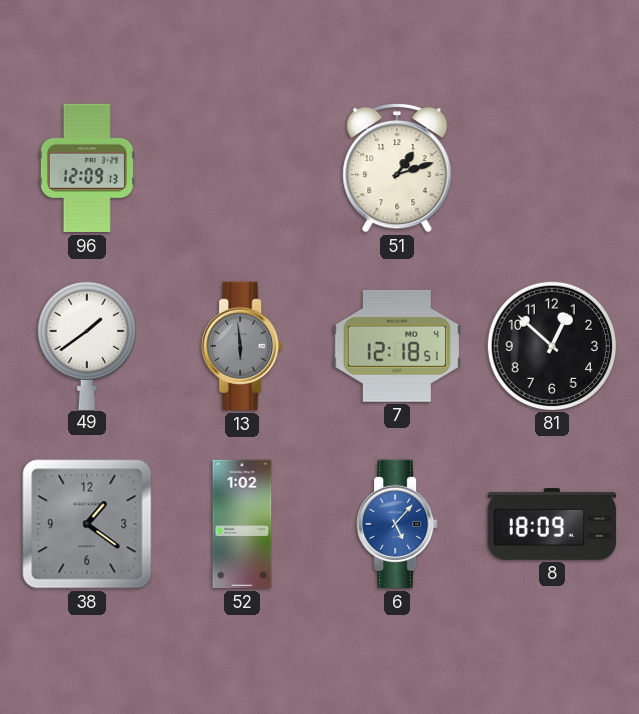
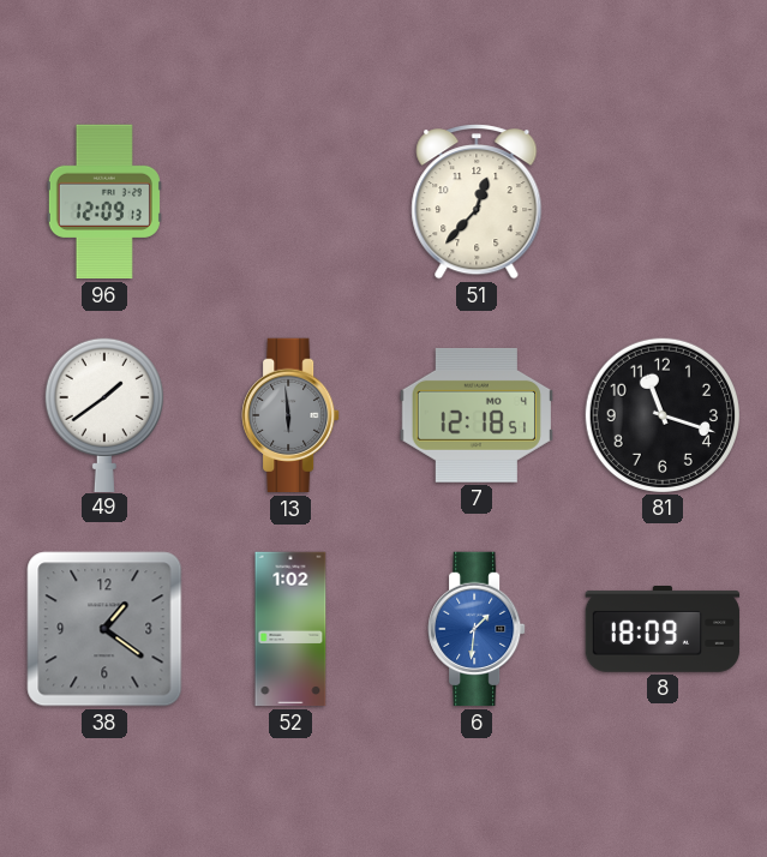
51: 1:12 -> 12:37 (477, 203)
81: 12:52 -> 11:18 (661, 414)
6: 5:07 -> 1:31 (477, 629)
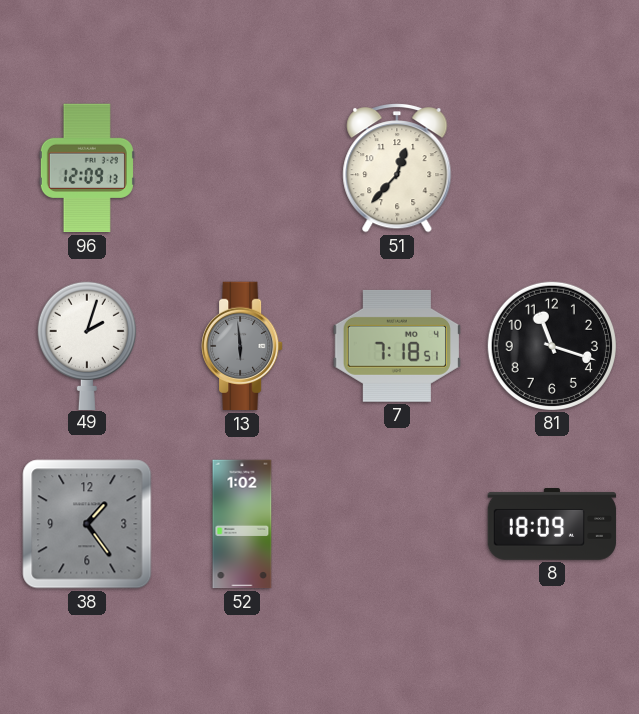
49: 1:39 -> 2:03 (87, 345)
7: 12:18 -> 7:18 (396, 346)
38: 1:21 -> 1:24 (87, 524)
6: 1:31 -> none (477, 629)
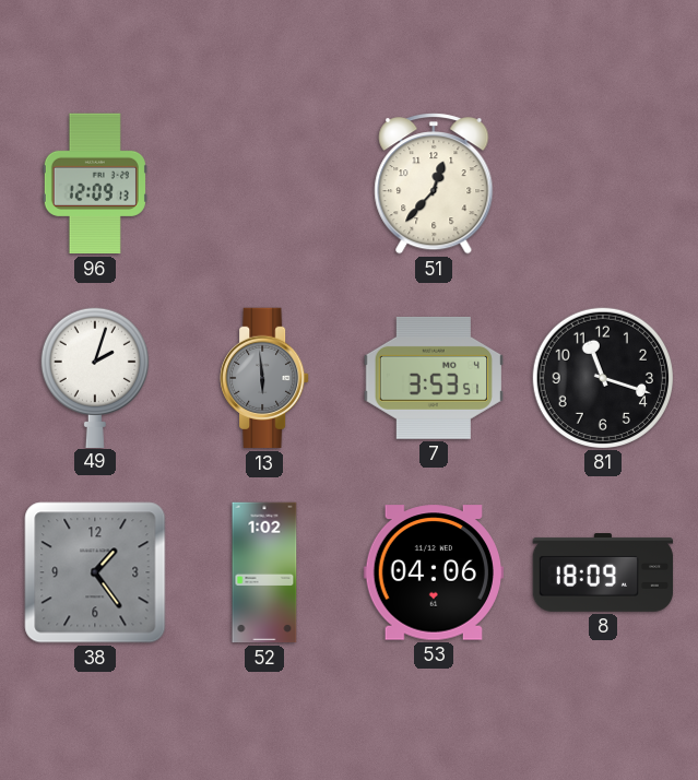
7: 7:18 -> 3:53 (433, 378)
53: none -> 04:06 (433, 572)
